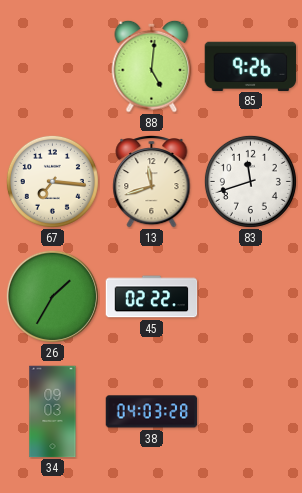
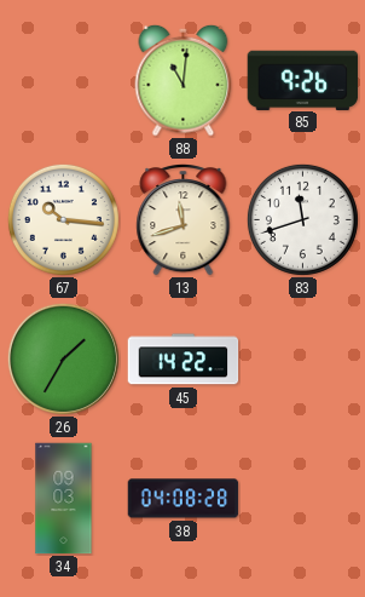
88: 5:01 -> 11:01 (184, 80)
67: 7:16 -> 10:16 (63, 219)
45: 02:22 -> 14:22 (184, 360)
38: 04:03 -> 04:08 (184, 499)
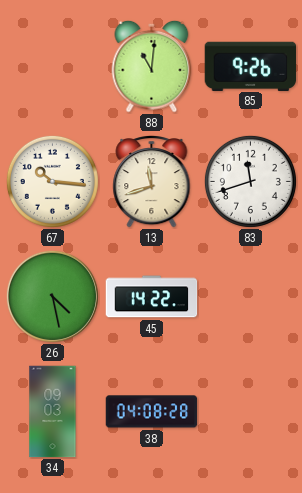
26: 1:35 -> 4:28 (52, 296)
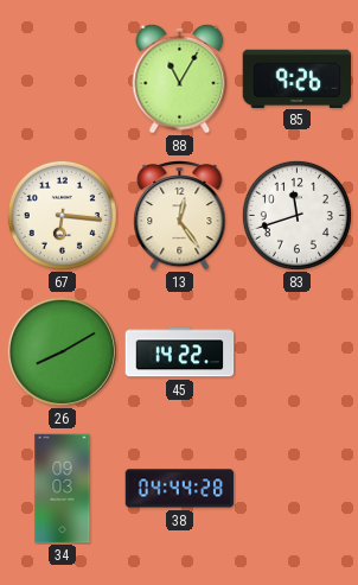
88: 11:01 -> 11:05 (180, 78)
67: 10:16 -> 6:16 (62, 215)
13: 11:42 -> 12:24 (180, 216)
26: 4:28 -> 8:10 (62, 351)
38: 04:08 -> 04:44 (180, 489)
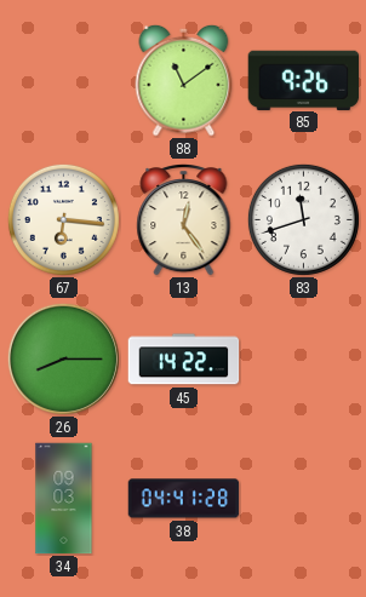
88: 11:05 -> 11:09 (184, 80)
26: 8:10 -> 8:15 (63, 358)
38: 04:44 -> 04:41 (184, 499)
